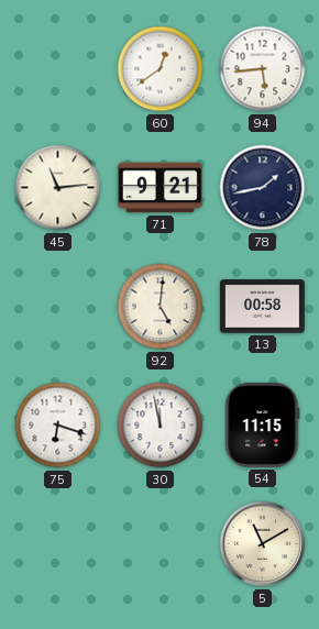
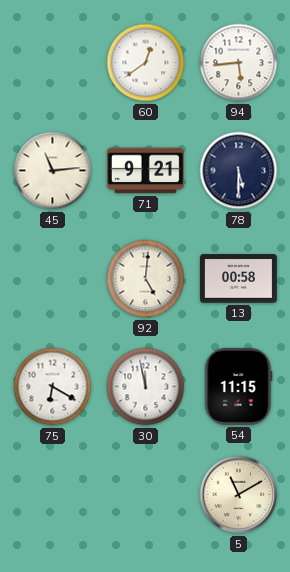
78: 1:43 -> 5:30 (239, 171)
75: 6:18 -> 6:20 (53, 387)
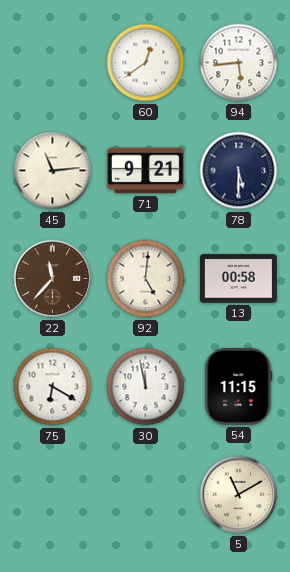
22: none -> 11:37 (53, 279)
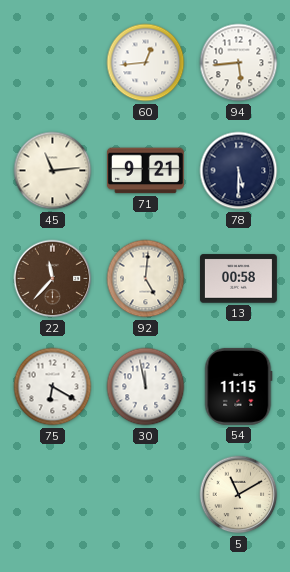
60: 12:39 -> 12:44 (146, 63)
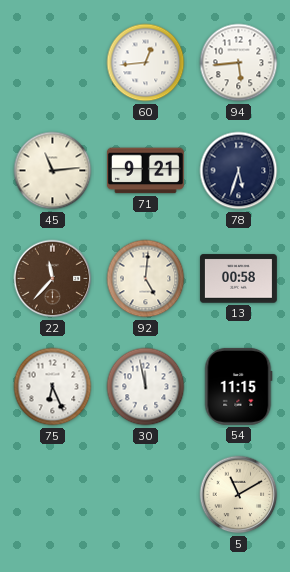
78: 5:30 -> 5:33 (239, 171)
75: 6:20 -> 6:26 (53, 387)
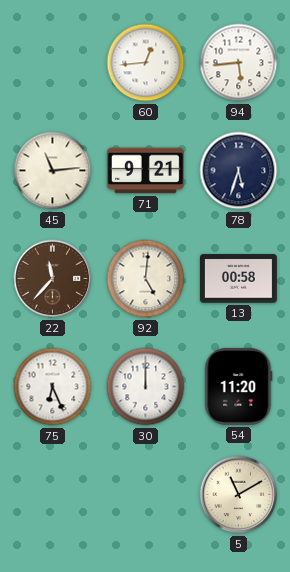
30: 11:58 -> 12:00 (146, 387)
54: 11:15 -> 11:20 (239, 386)
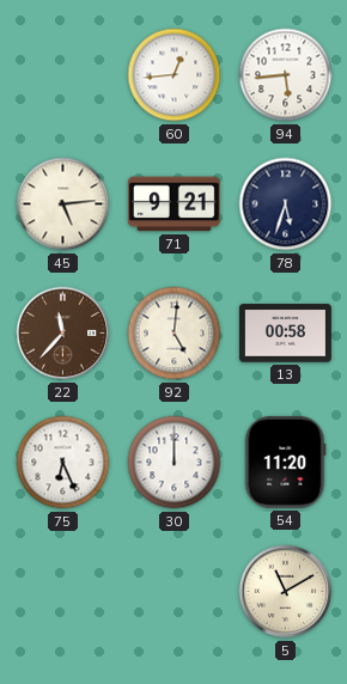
45: 11:14 -> 5:14 (63, 204)
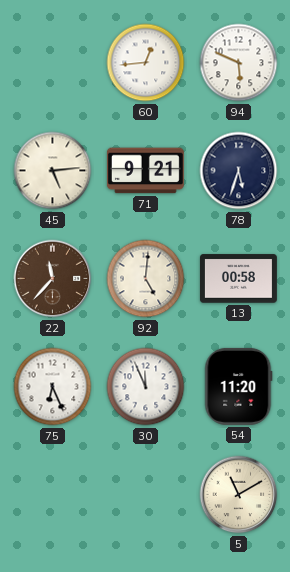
94: 5:44 -> 5:49 (239, 63)
30: 12:00 -> 11:56 (146, 387)
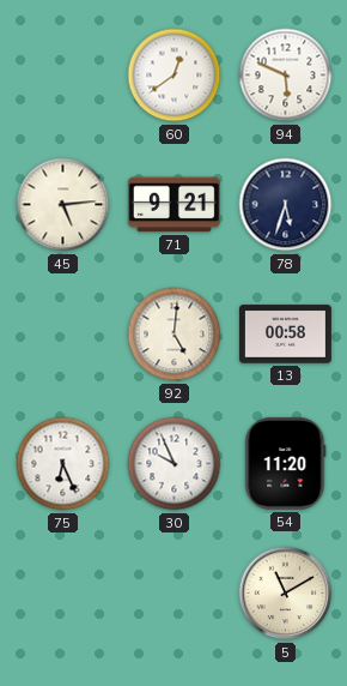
60: 12:44 -> 12:39 (175, 76)
22: 11:37 -> none (53, 279)
30: 11:56 -> 9:56 (175, 464)
